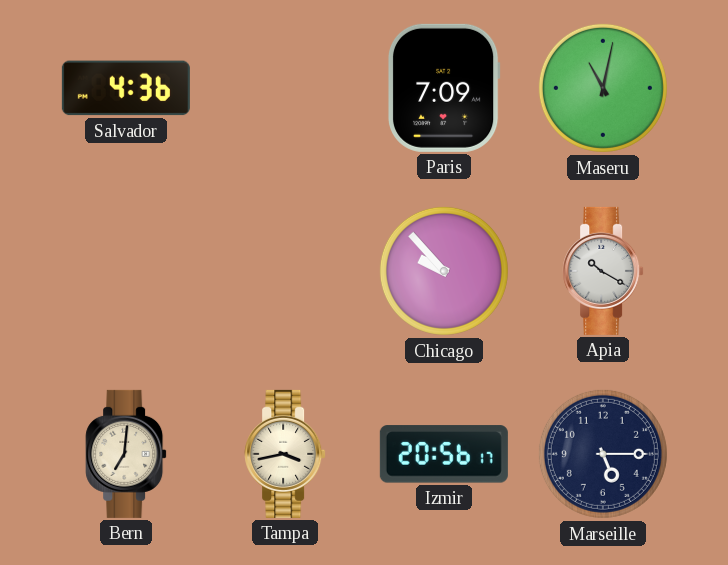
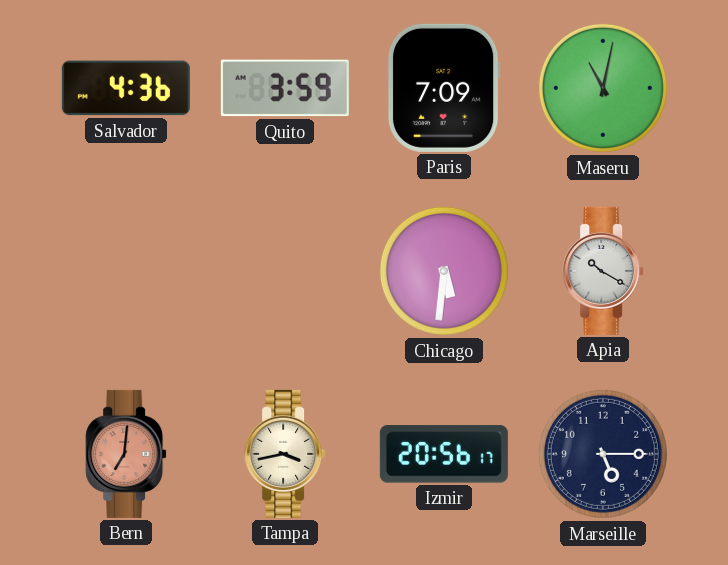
Quito: none -> 3:59 (285, 88)
Chicago: 9:53 -> 5:31 (444, 271)
Bern dial: cream -> salmon (126, 454)
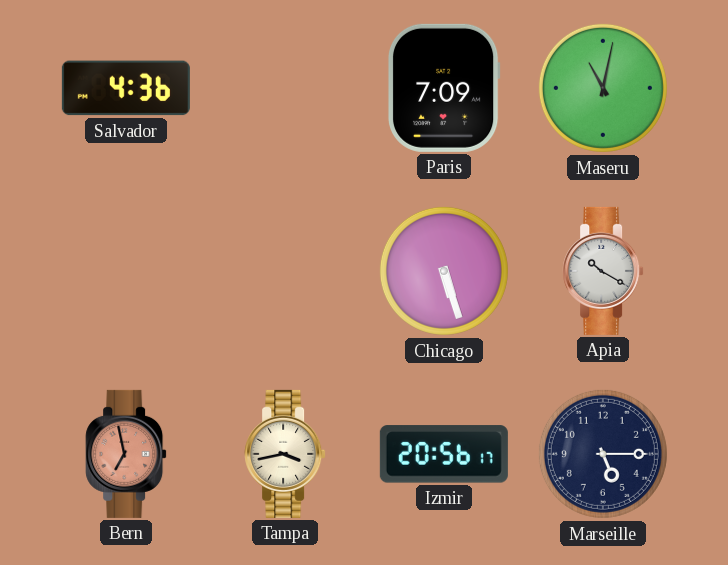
Quito: 3:59 -> none (285, 88)
Chicago: 5:31 -> 5:27 (444, 271)
Bern: 7:01 -> 6:58 (126, 454)
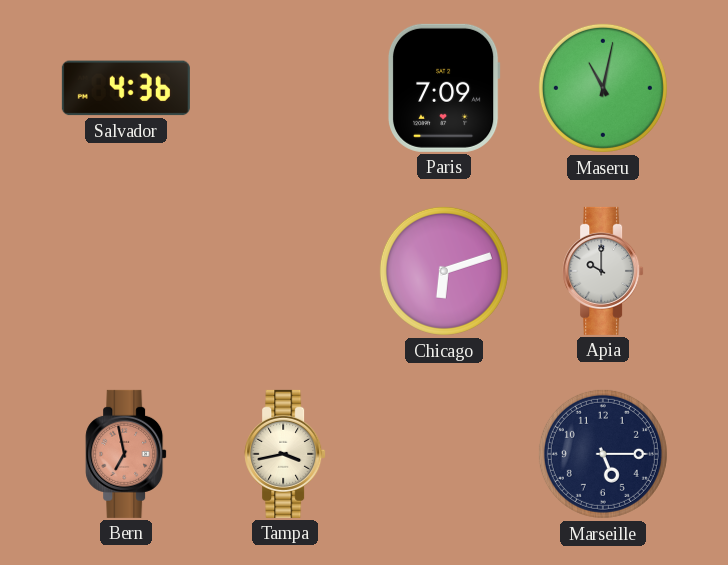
Chicago: 5:27 -> 6:12 (444, 271)
Apia: 10:20 -> 10:00 (603, 271)
Izmir: 20:56 -> none (444, 454)
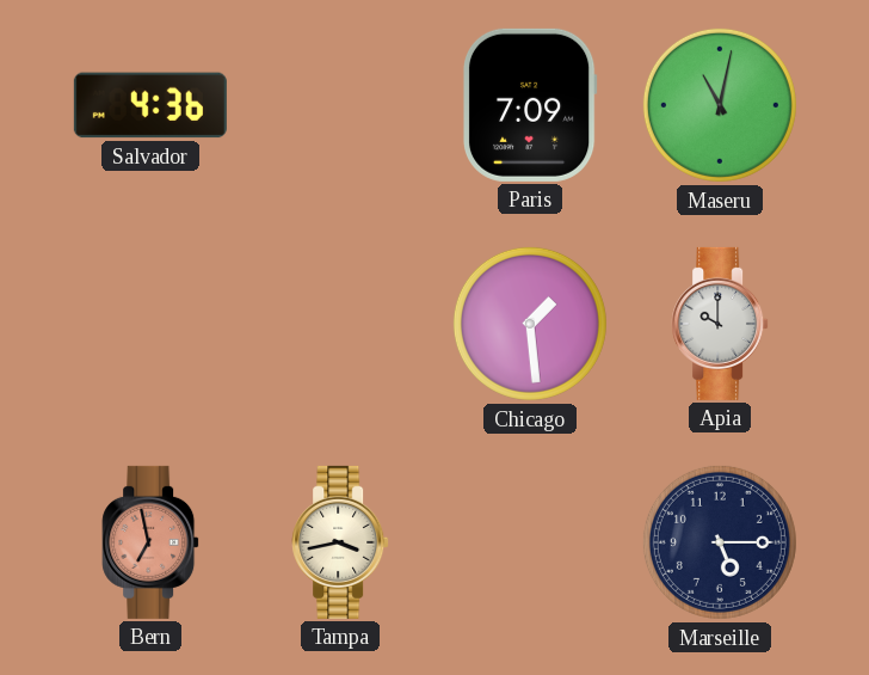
Chicago: 6:12 -> 1:29 (530, 324)
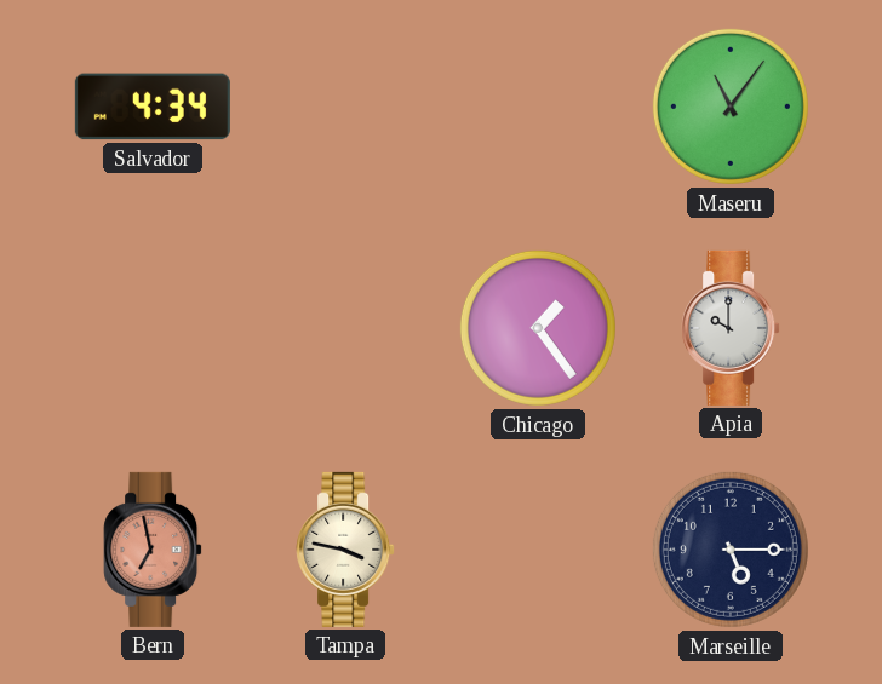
Salvador: 4:36 -> 4:34 (153, 107)
Paris: 7:09 -> none (530, 105)
Maseru: 11:02 -> 11:06 (731, 107)
Chicago: 1:29 -> 1:24 (538, 328)
Tampa: 3:43 -> 3:47 (345, 550)
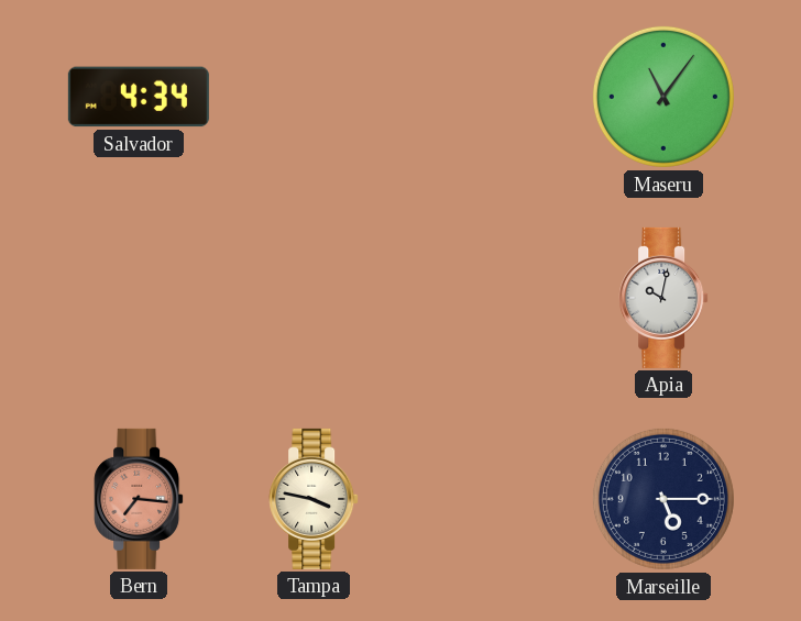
Chicago: 1:24 -> none (538, 328)
Apia: 10:00 -> 10:02 (663, 298)
Bern: 6:58 -> 7:16 (139, 499)
